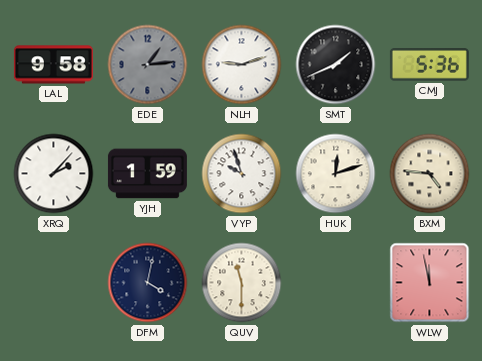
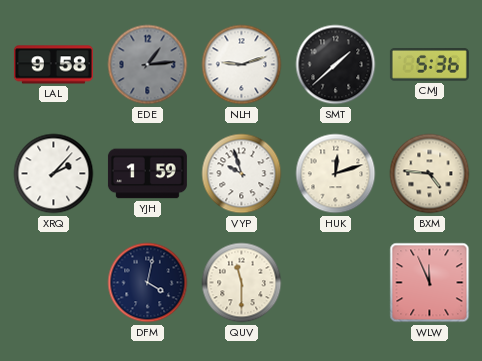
SMT: 1:41 -> 1:38 (336, 65)
WLW: 11:58 -> 11:56 (430, 283)
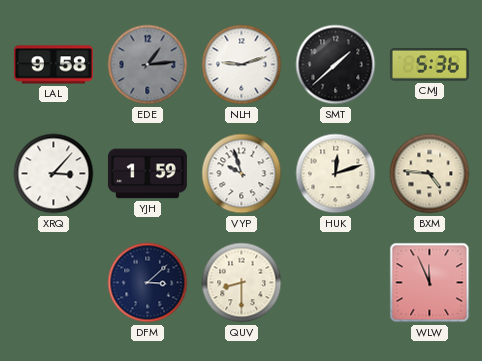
XRQ: 2:07 -> 3:07 (54, 174)
DFM: 4:02 -> 3:08 (148, 283)
QUV: 11:30 -> 8:30 (242, 283)
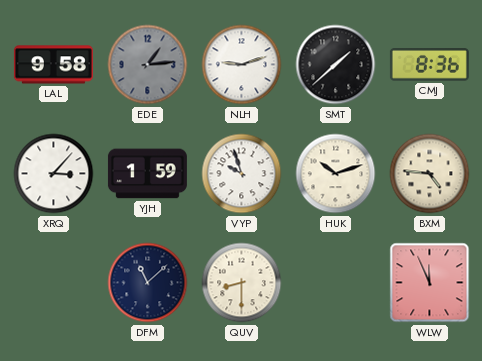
CMJ: 5:36 -> 8:36 (429, 65)
HUK: 12:12 -> 10:12 (336, 174)
DFM: 3:08 -> 11:08 (148, 283)
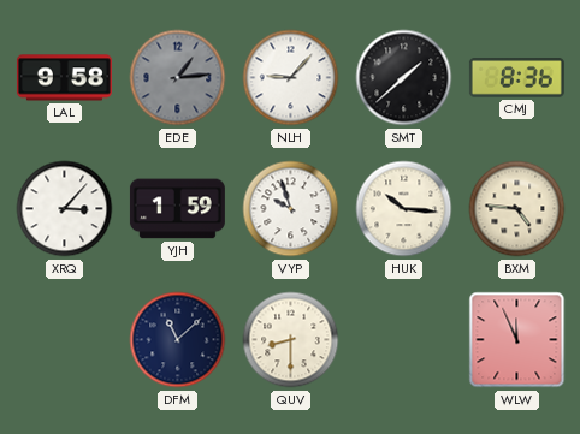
NLH: 9:12 -> 9:07 (291, 78)
HUK: 10:12 -> 10:16 (404, 209)
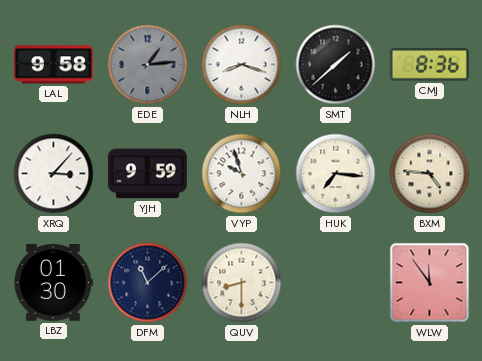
NLH: 9:07 -> 8:18 (242, 65)
YJH: 1:59 -> 9:59 (147, 174)
HUK: 10:16 -> 7:16 (336, 174)
LBZ: none -> 01:30 (53, 283)
WLW: 11:56 -> 11:54 (430, 283)
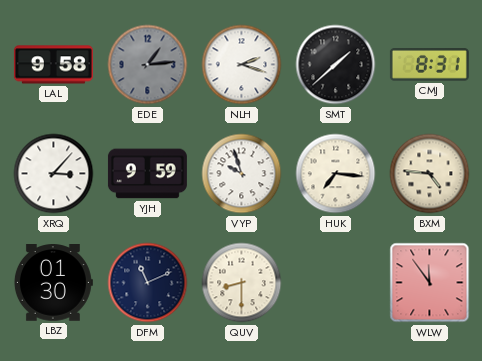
NLH: 8:18 -> 2:18 (242, 65)
CMJ: 8:36 -> 8:31 (429, 65)
DFM: 11:08 -> 11:11 (148, 283)
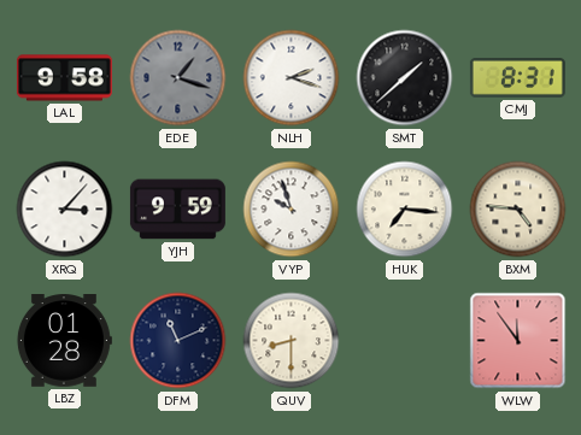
EDE: 1:14 -> 1:18 (178, 78)
LBZ: 01:30 -> 01:28 (64, 341)
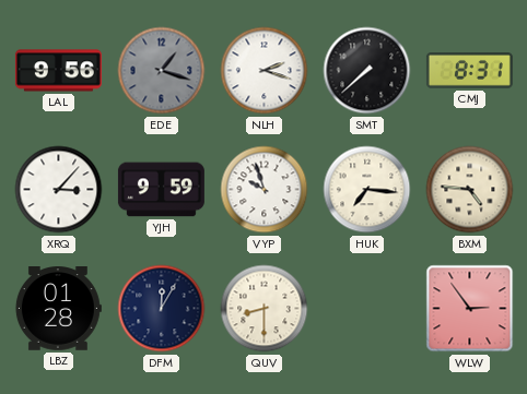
LAL: 9:58 -> 9:56 (58, 71)
SMT: 1:38 -> 7:38 (367, 71)
DFM: 11:11 -> 12:05 (162, 309)
WLW: 11:54 -> 2:54 (470, 309)
